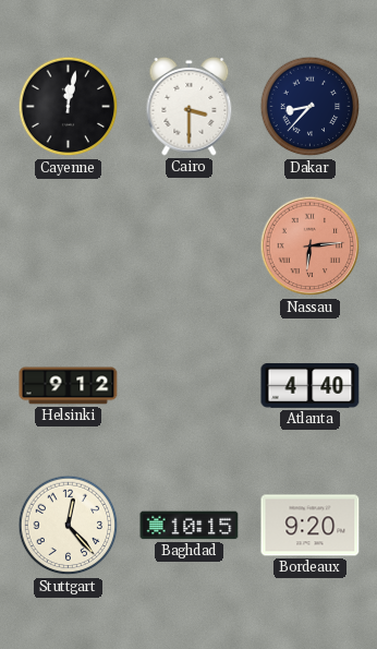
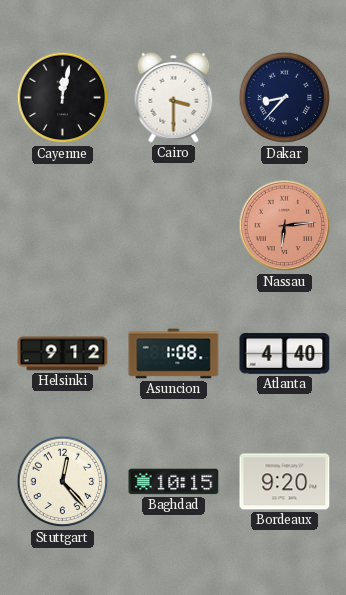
Asuncion: none -> 1:08 (174, 354)
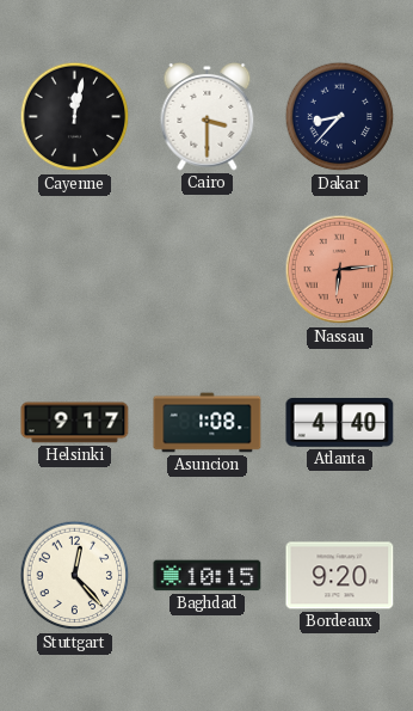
Helsinki: 9:12 -> 9:17 (75, 423)
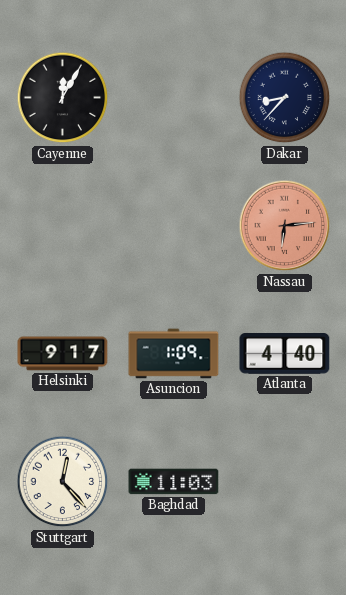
Cayenne: 12:02 -> 12:05 (63, 98)
Cairo: 3:30 -> none (208, 117)
Asuncion: 1:08 -> 1:09 (174, 354)
Baghdad: 10:15 -> 11:03 (174, 482)
Bordeaux: 9:20 -> none (340, 576)
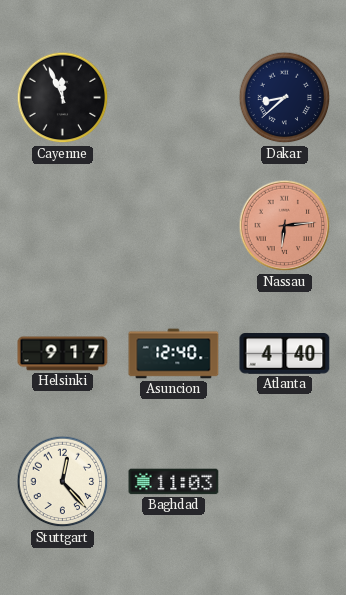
Cayenne: 12:05 -> 11:56 (63, 98)
Dakar: 8:37 -> 8:38 (285, 98)
Asuncion: 1:09 -> 12:40 (174, 354)
